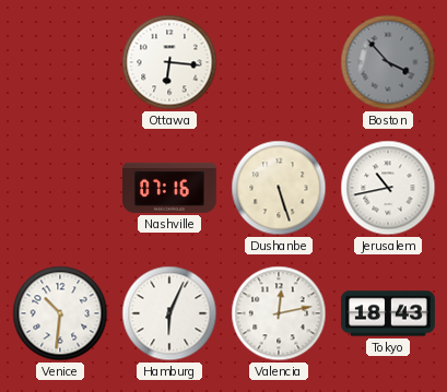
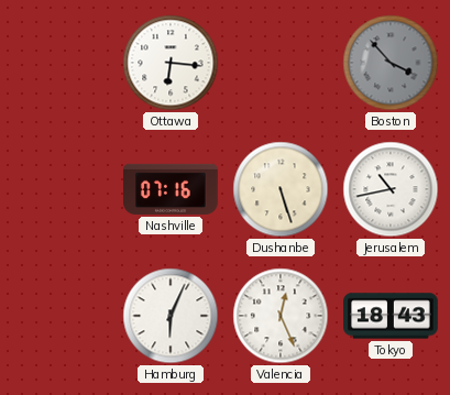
Venice: 10:31 -> none (60, 313)
Valencia: 12:13 -> 12:26 (281, 316)
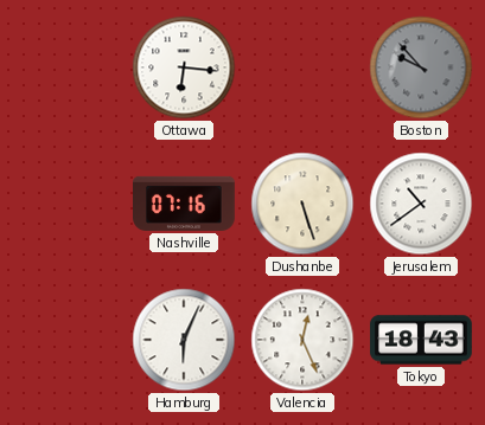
Boston: 3:53 -> 9:53 (421, 67)
Jerusalem: 10:43 -> 10:39 (421, 204)
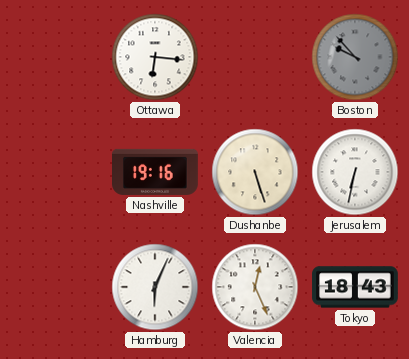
Nashville: 07:16 -> 19:16 (156, 172)
Jerusalem: 10:39 -> 6:32 (355, 172)
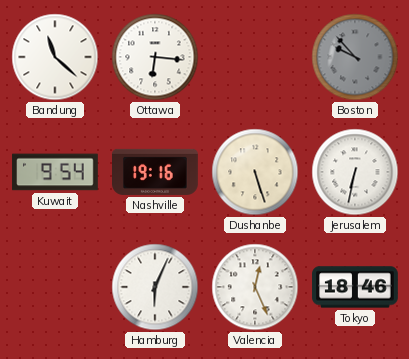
Bandung: none -> 11:22 (55, 57)
Kuwait: none -> 9:54 (55, 172)
Tokyo: 18:43 -> 18:46 (355, 287)
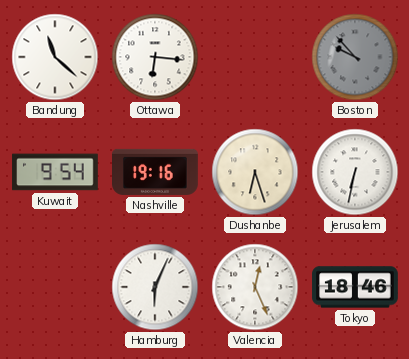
Dushanbe: 5:27 -> 6:27 (255, 172)
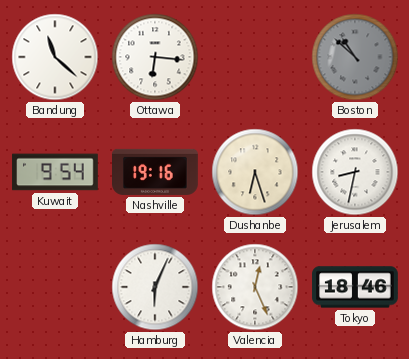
Boston: 9:53 -> 10:52 (355, 57)
Jerusalem: 6:32 -> 8:32 (355, 172)
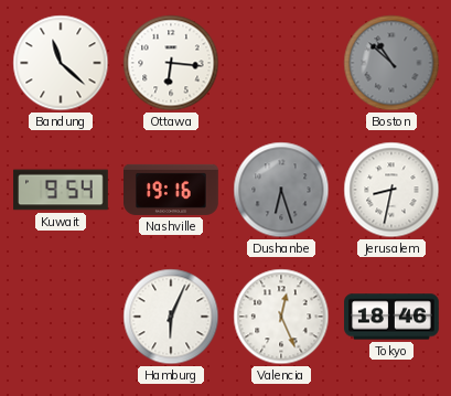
Dushanbe dial: cream -> grey (281, 190)
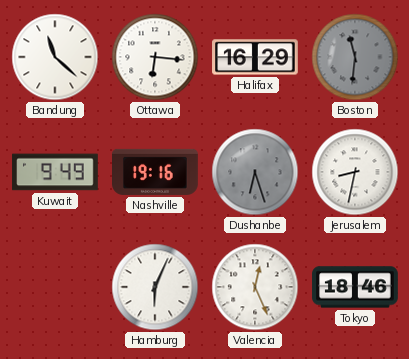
Halifax: none -> 16:29 (255, 57)
Boston: 10:52 -> 11:31 (355, 57)
Kuwait: 9:54 -> 9:49 (55, 172)
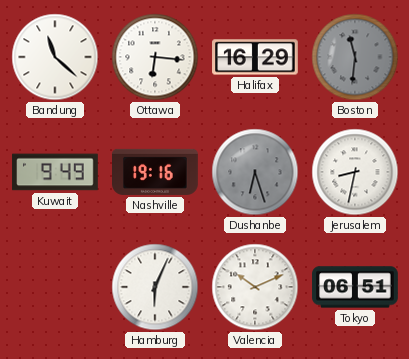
Valencia: 12:26 -> 10:11 (255, 287)
Tokyo: 18:46 -> 06:51 (355, 287)
